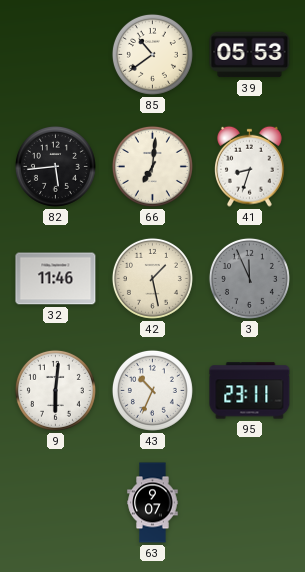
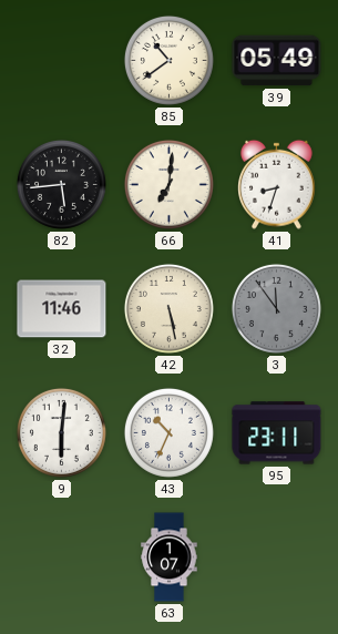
39: 05:53 -> 05:49 (277, 61)
42: 1:28 -> 5:28 (168, 308)
3: 11:56 -> 11:54 (276, 308)
63: 9:07 -> 1:07 (170, 558)
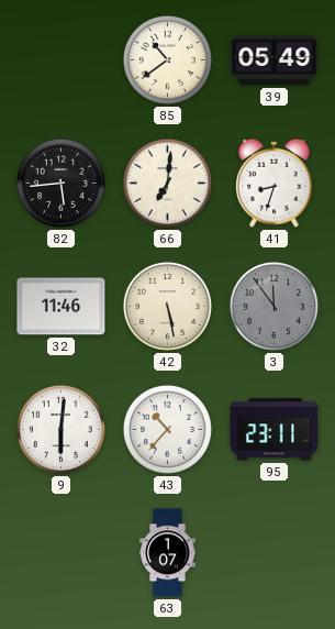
43: 10:34 -> 10:37 (167, 429)
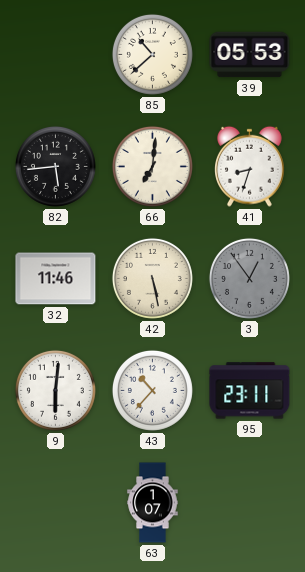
85: 10:39 -> 10:38 (152, 54)
39: 05:49 -> 05:53 (250, 55)
3: 11:54 -> 12:54 (249, 278)
